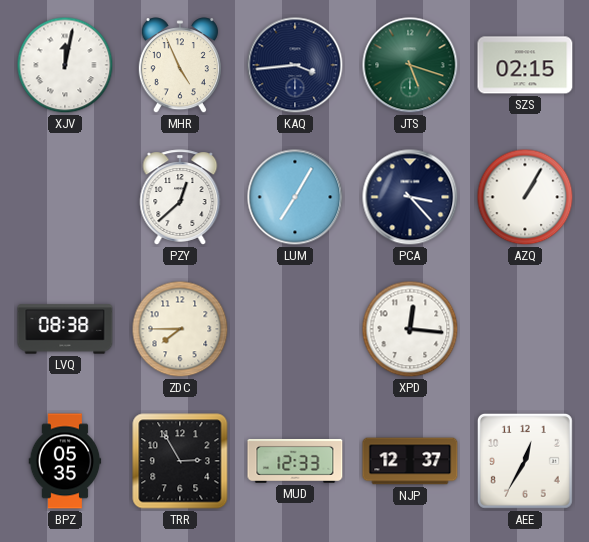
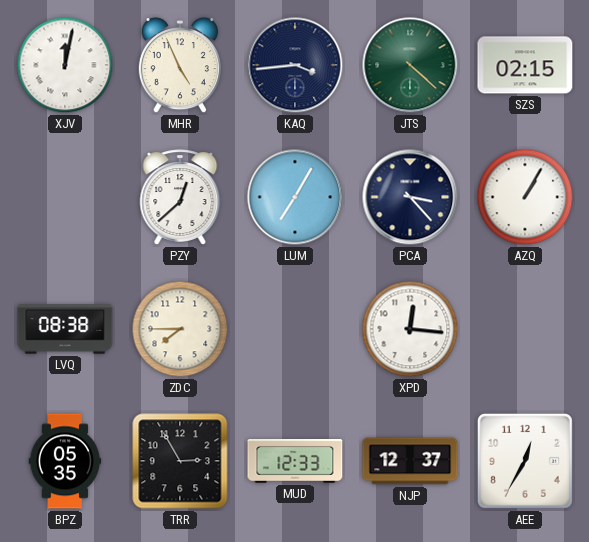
JTS: 5:18 -> 4:22 (410, 65)
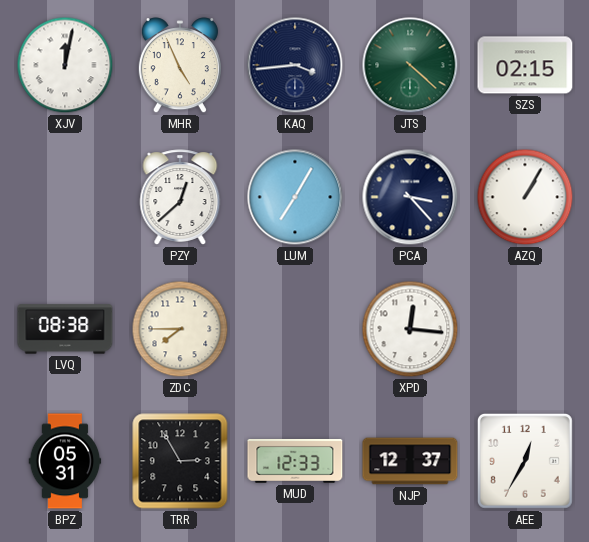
BPZ: 05:35 -> 05:31 (65, 461)
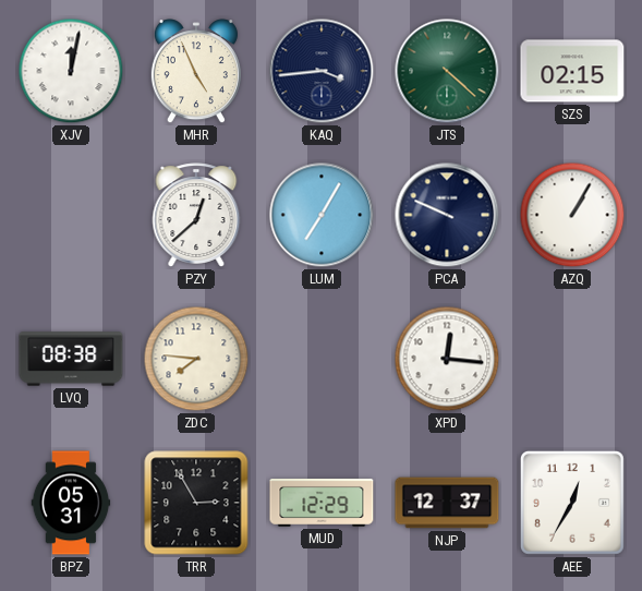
PCA: 3:23 -> 9:49 (447, 215)
ZDC: 7:45 -> 7:46 (196, 359)
MUD: 12:33 -> 12:29 (322, 503)
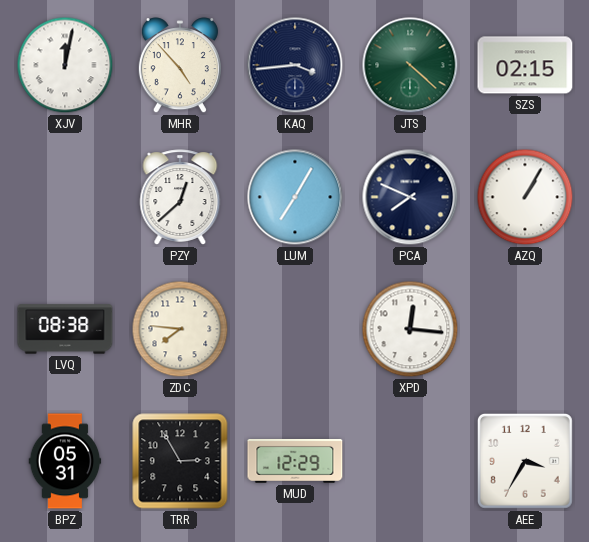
MHR: 4:56 -> 4:53 (180, 66)
PCA: 9:49 -> 7:49 (410, 197)
NJP: 12:37 -> none (447, 503)
AEE: 12:35 -> 3:35 (525, 461)
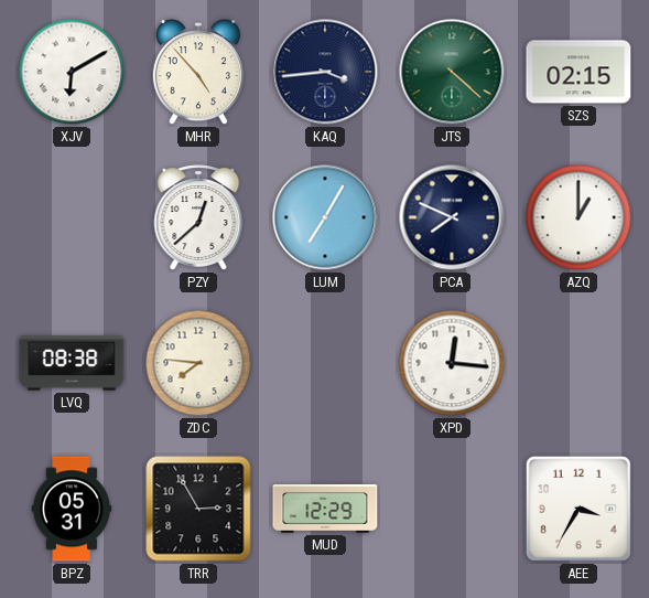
XJV: 12:02 -> 6:10 (72, 72)
AZQ: 1:05 -> 1:00 (578, 217)
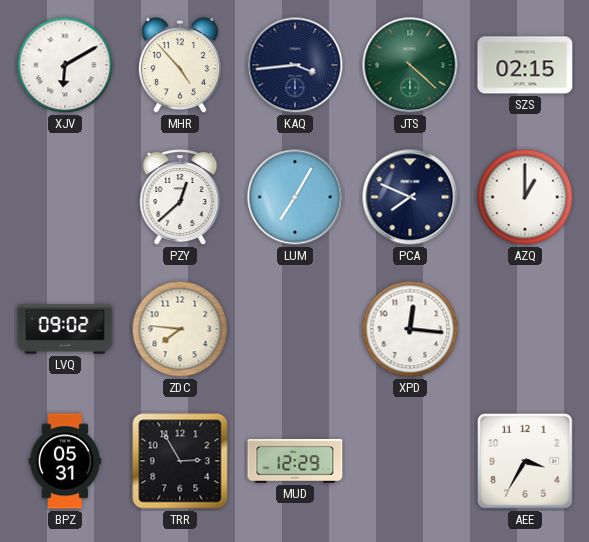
LVQ: 08:38 -> 09:02 (65, 329)
